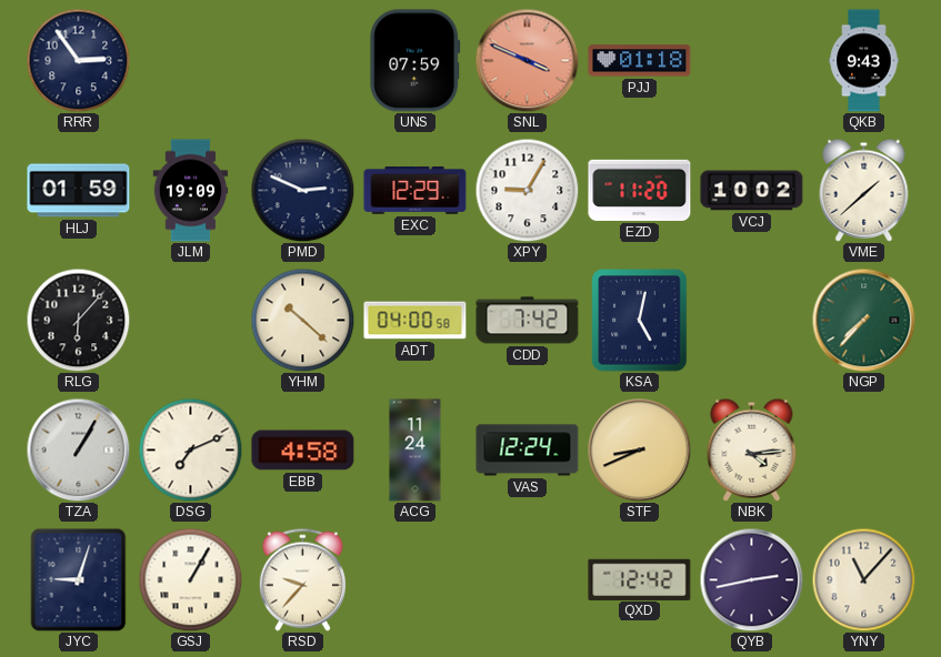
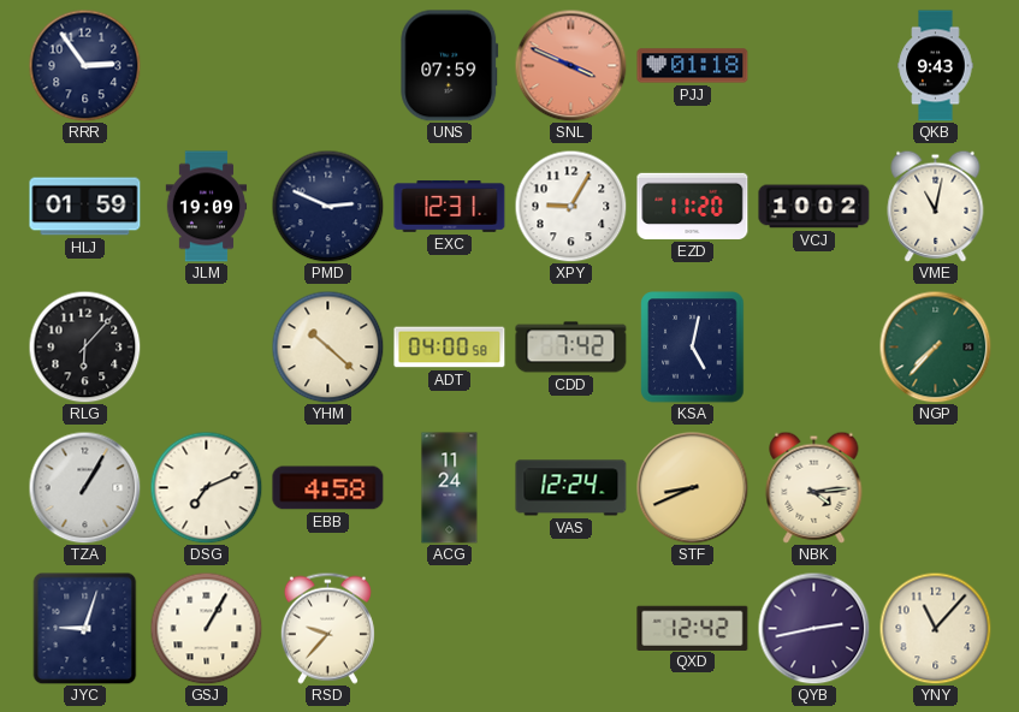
EXC: 12:29 -> 12:31 (450, 207)
VME: 1:38 -> 11:02 (936, 206)
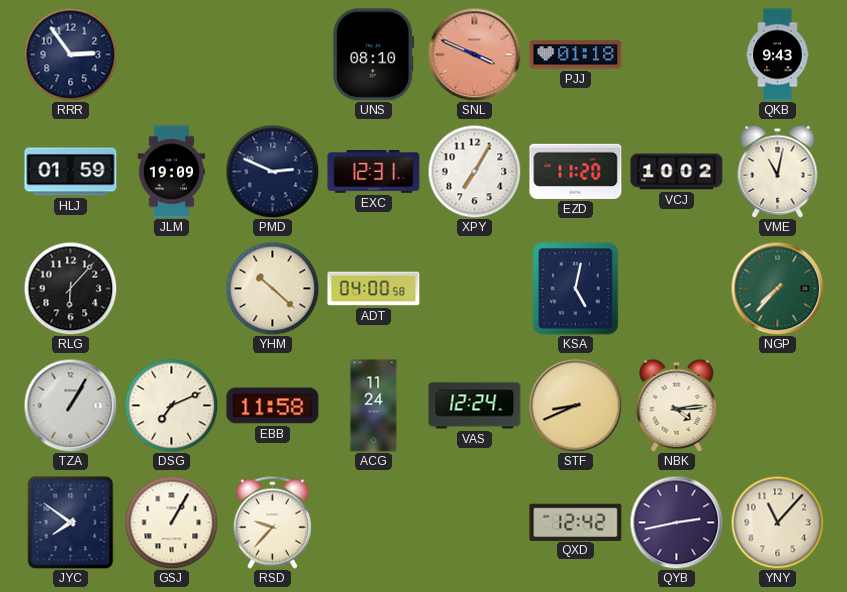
UNS: 07:59 -> 08:10 (374, 55)
XPY: 9:05 -> 7:05 (474, 171)
CDD: 7:42 -> none (571, 348)
EBB: 4:58 -> 11:58 (273, 406)
JYC: 9:03 -> 7:51 (71, 522)
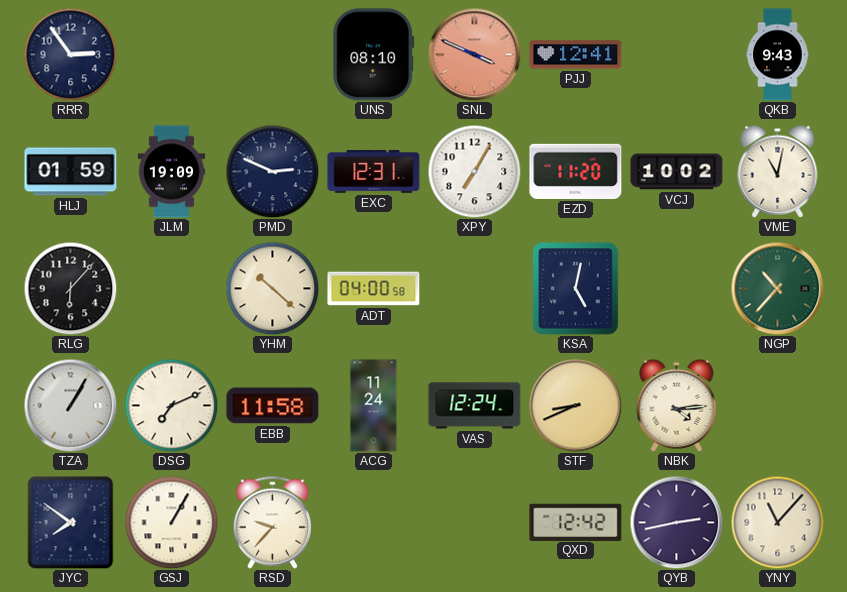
PJJ: 01:18 -> 12:41 (576, 55)
NGP: 7:37 -> 10:37 (777, 288)
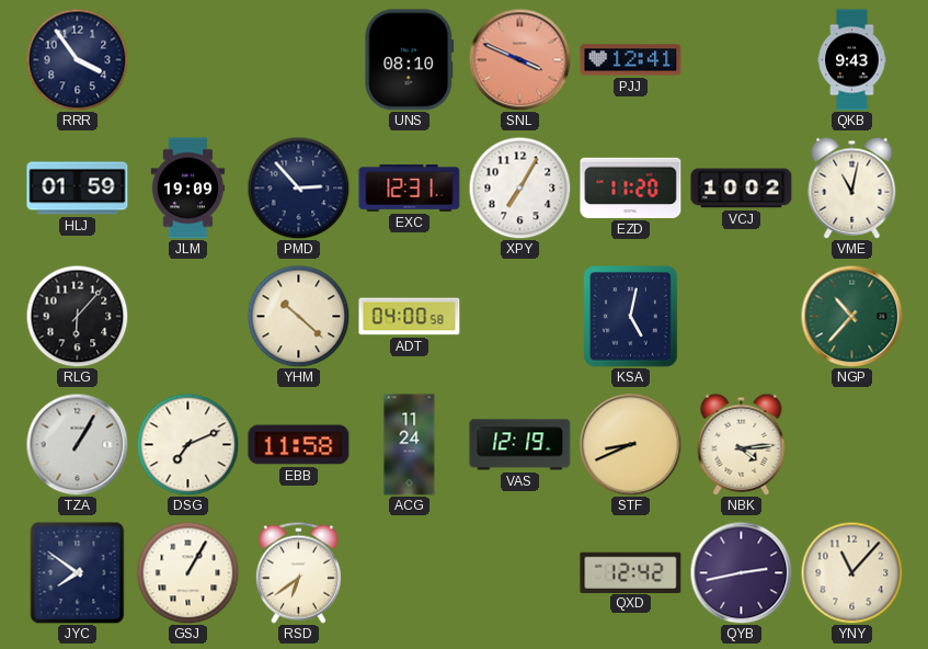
RRR: 2:54 -> 3:54 (77, 59)
PMD: 2:49 -> 2:53 (298, 187)
VAS: 12:24 -> 12:19 (520, 445)
RSD: 9:37 -> 6:39 (298, 572)
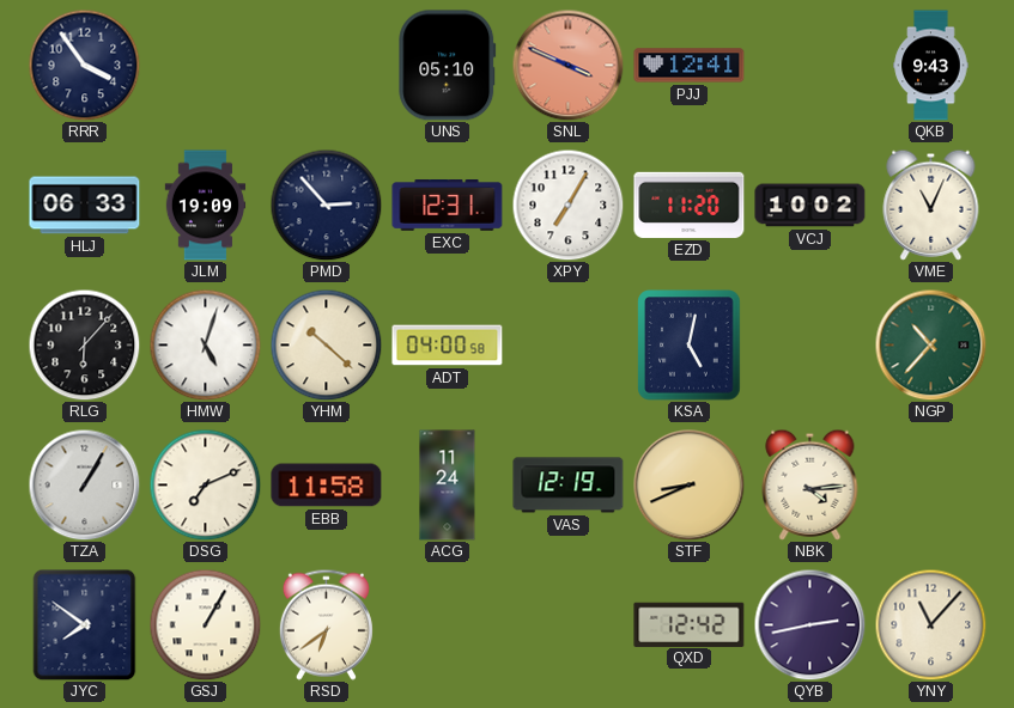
UNS: 08:10 -> 05:10 (448, 66)
HLJ: 01:59 -> 06:33 (85, 206)
VME: 11:02 -> 11:04 (931, 205)
HMW: none -> 5:03 (205, 344)
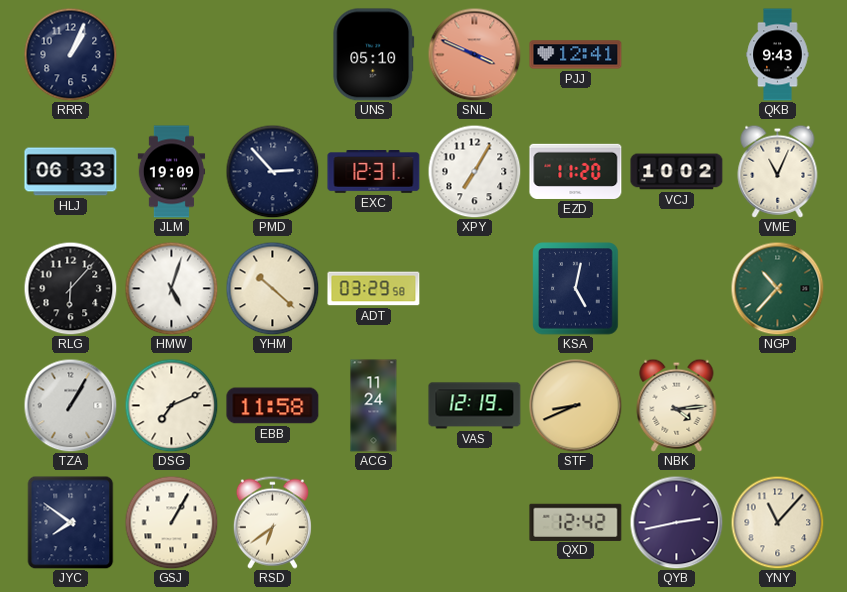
RRR: 3:54 -> 1:04 (70, 54)
ADT: 04:00 -> 03:29 (374, 289)
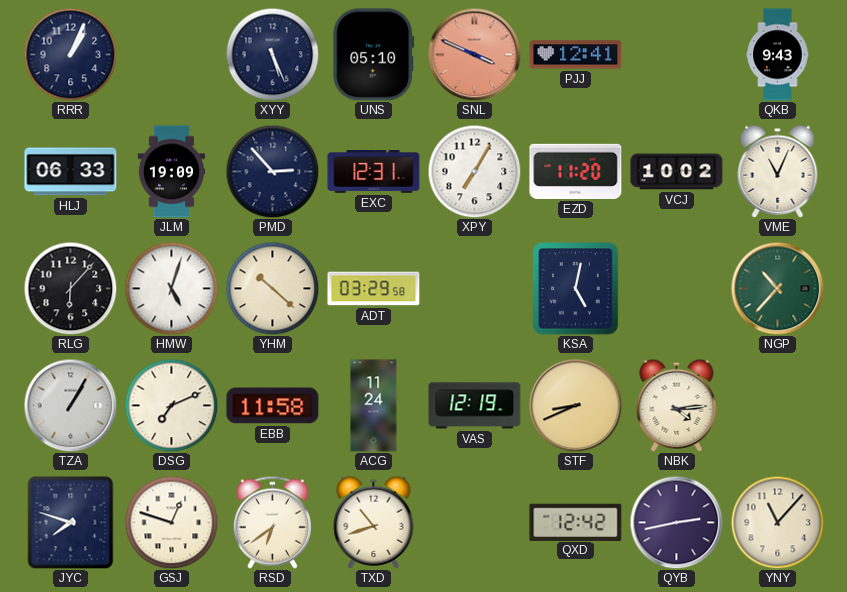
XYY: none -> 5:26 (272, 54)
JYC: 7:51 -> 7:48 (71, 522)
GSJ: 1:05 -> 12:48 (171, 522)
TXD: none -> 10:42 (374, 522)
